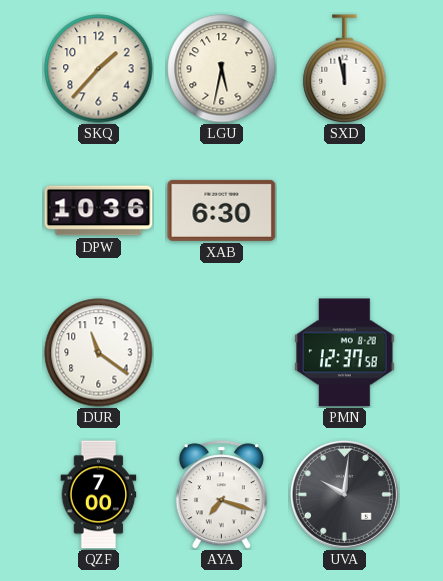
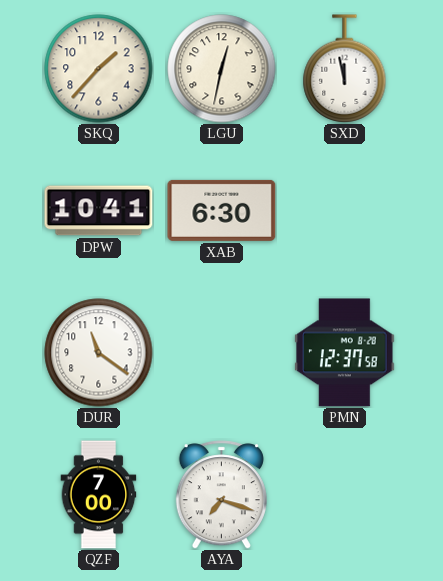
LGU: 5:32 -> 12:32 (222, 69)
DPW: 10:36 -> 10:41 (99, 211)
UVA: 10:01 -> none (344, 494)
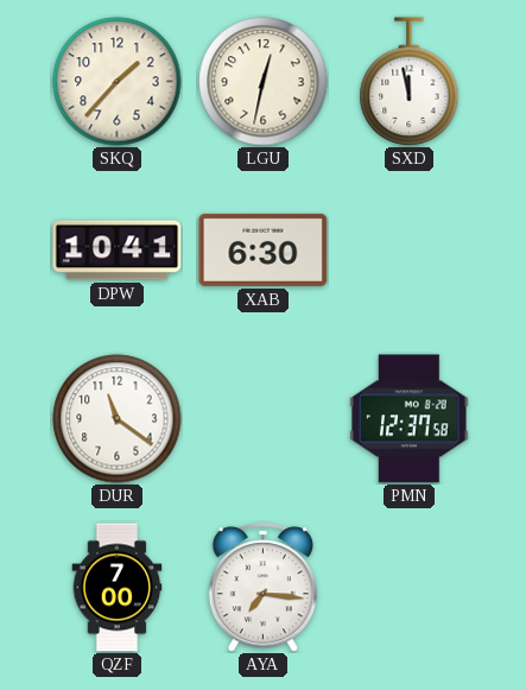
AYA: 7:18 -> 7:16 (262, 588)
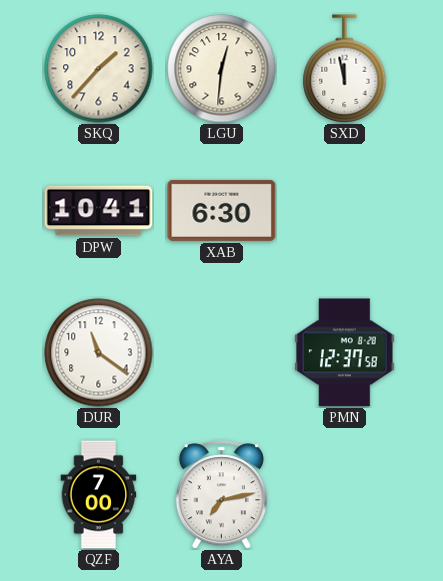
LGU: 12:32 -> 12:31 (222, 69)
AYA: 7:16 -> 7:13 (221, 495)
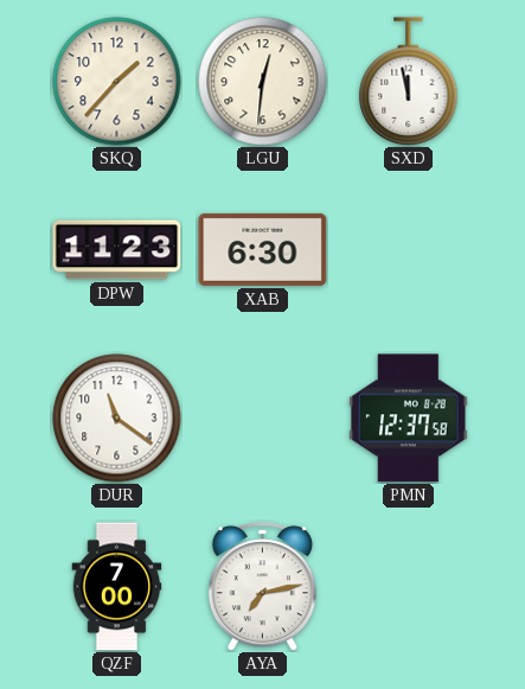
DPW: 10:41 -> 11:23 (117, 250)
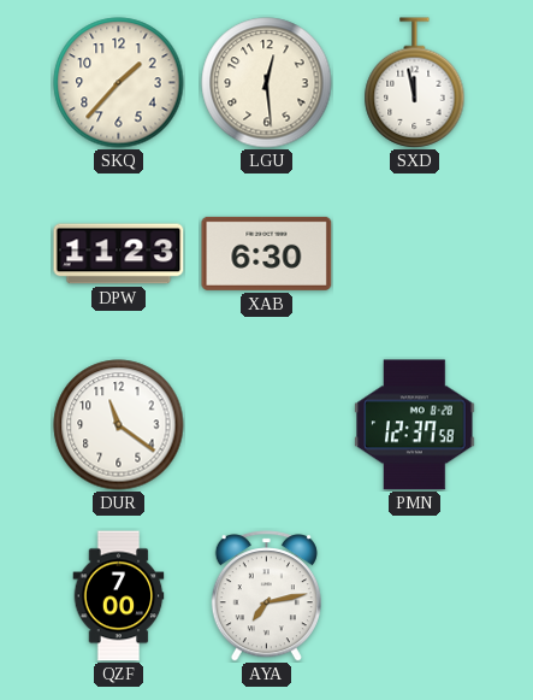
LGU: 12:31 -> 12:29 (267, 83)
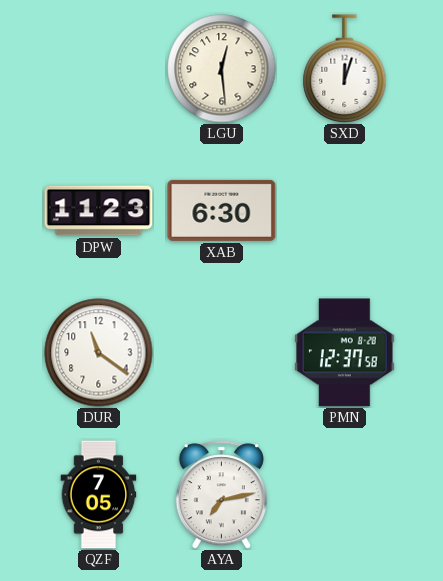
SKQ: 1:37 -> none (119, 83)
SXD: 11:58 -> 12:03 (345, 69)
QZF: 7:00 -> 7:05 (99, 495)
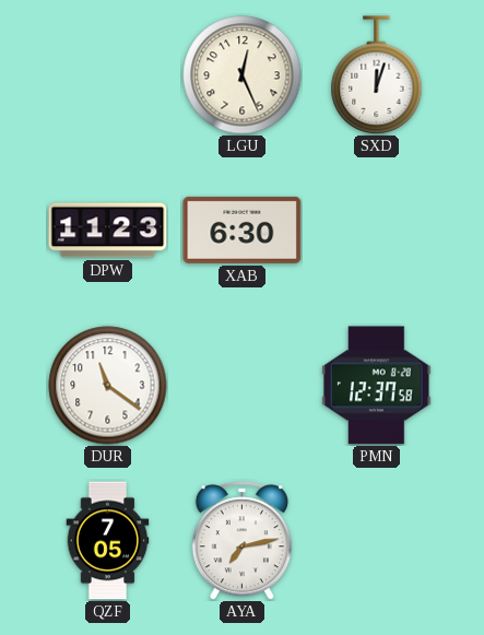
LGU: 12:29 -> 12:26 (243, 75)
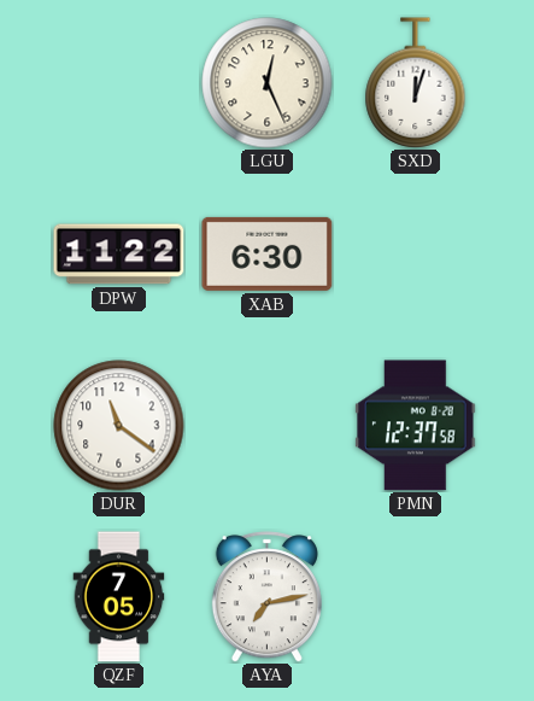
DPW: 11:23 -> 11:22 (119, 255)
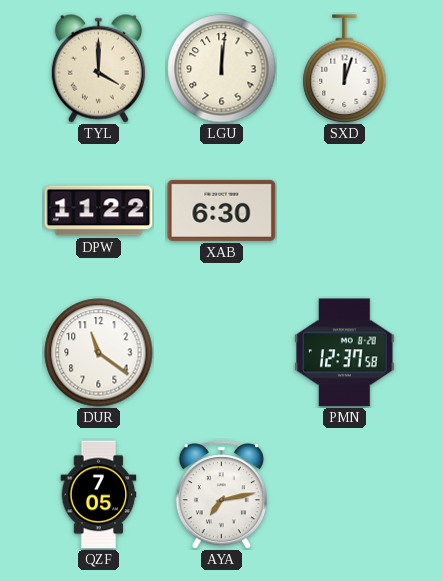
TYL: none -> 4:00 (98, 68)
LGU: 12:26 -> 12:01 (222, 69)
